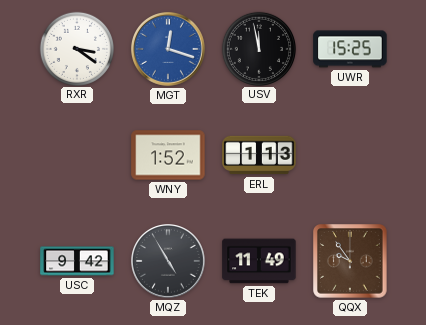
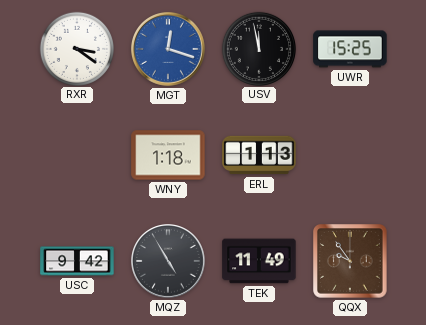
WNY: 1:52 -> 1:18 (168, 155)
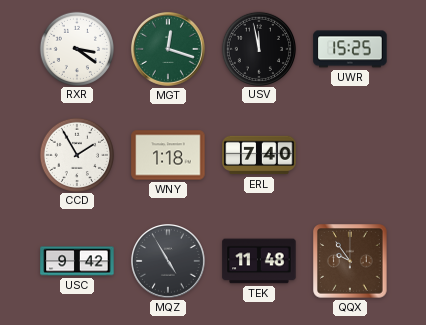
MGT dial: blue -> green (169, 50)
CCD: none -> 1:55 (76, 154)
ERL: 1:13 -> 7:40 (259, 155)
TEK: 11:49 -> 11:48 (259, 261)
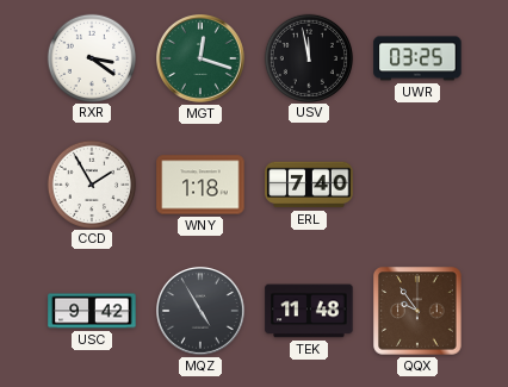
UWR: 15:25 -> 03:25 (417, 58)
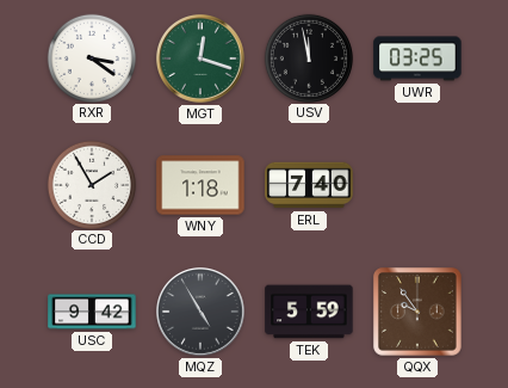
TEK: 11:48 -> 5:59 (309, 312)
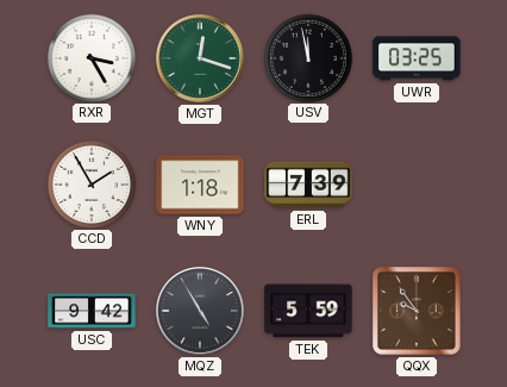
RXR: 3:21 -> 3:25 (90, 57)
ERL: 7:40 -> 7:39 (308, 185)
